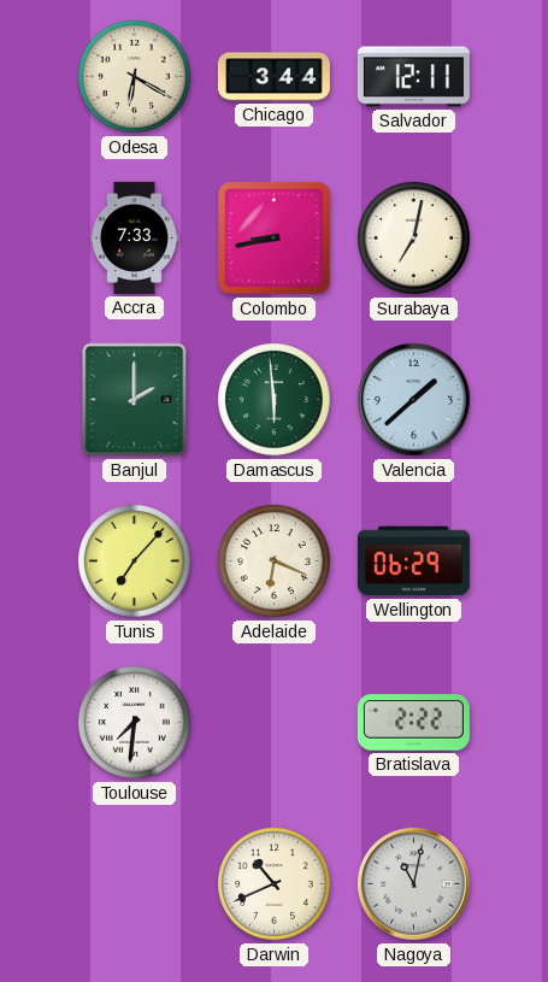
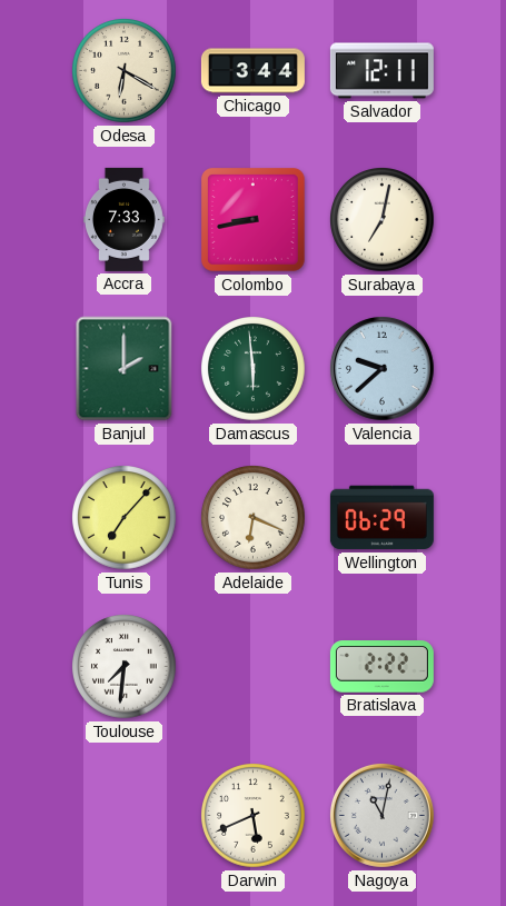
Valencia: 1:38 -> 9:38 (381, 368)
Darwin: 10:41 -> 5:41 (254, 816)
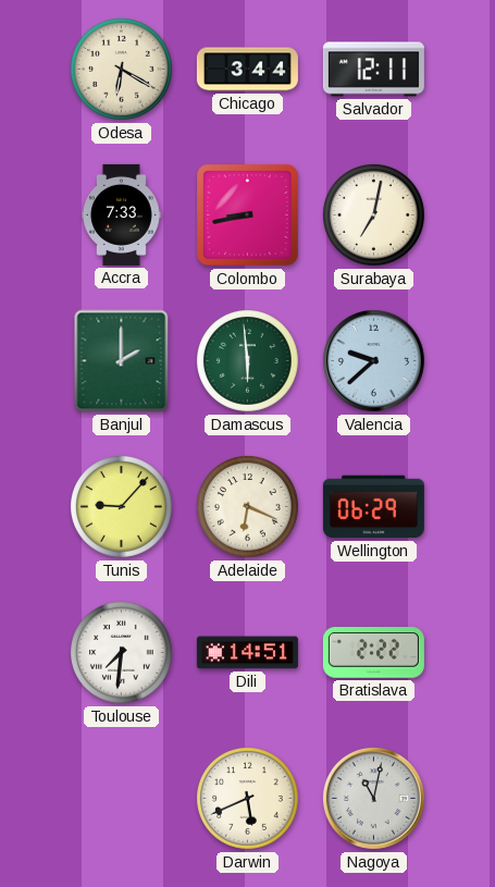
Tunis: 7:07 -> 9:07 (122, 507)
Dili: none -> 14:51 (247, 653)
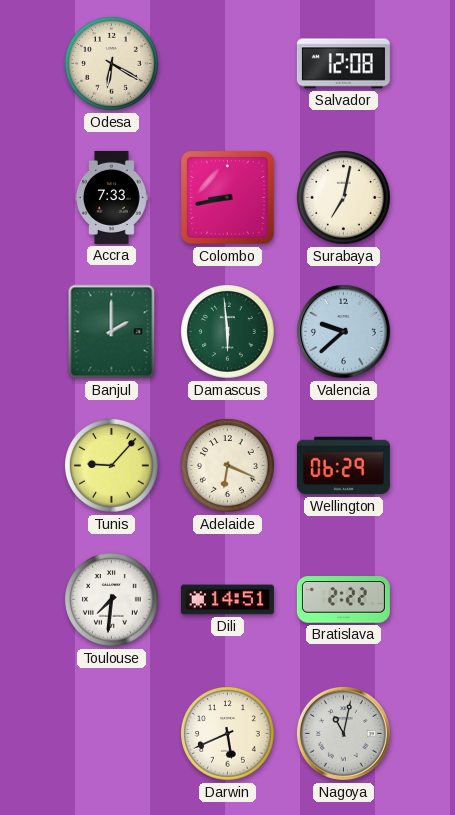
Chicago: 3:44 -> none (247, 70)
Salvador: 12:11 -> 12:08 (343, 64)
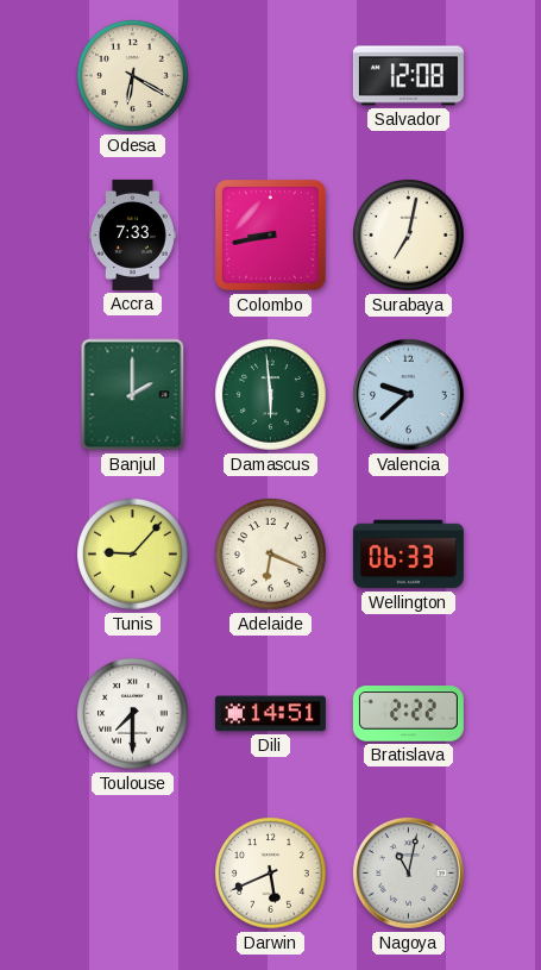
Wellington: 06:29 -> 06:33 (408, 555)
Toulouse: 7:31 -> 7:30 (133, 714)
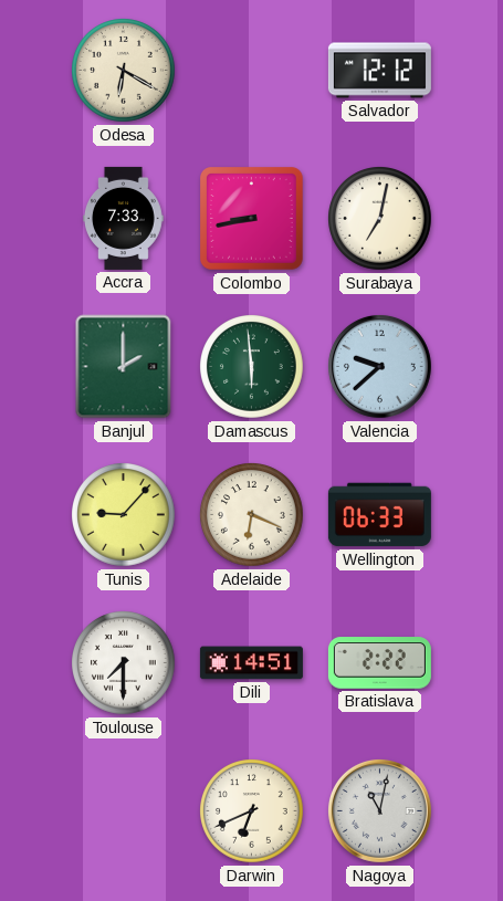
Salvador: 12:08 -> 12:12 (379, 71)
Darwin: 5:41 -> 6:41 (252, 811)
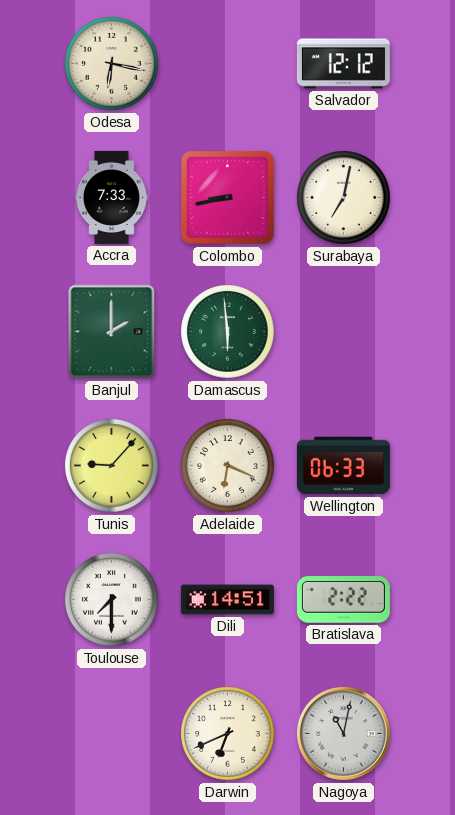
Odesa: 6:20 -> 6:17 (112, 64)
Valencia: 9:38 -> none (379, 366)
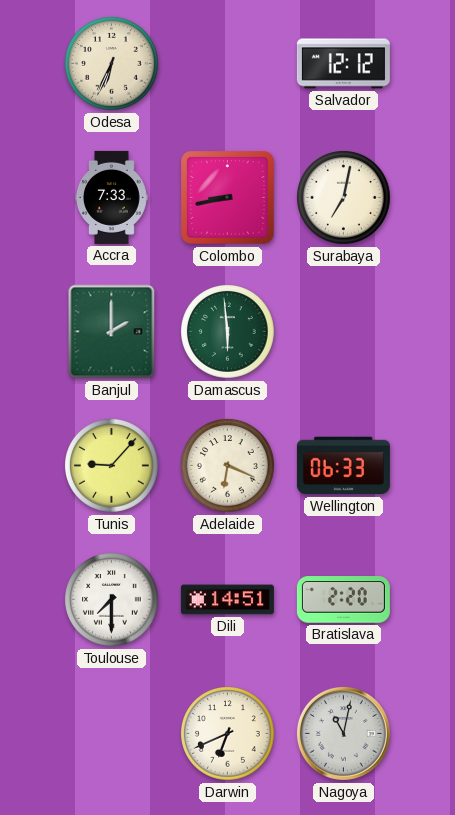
Odesa: 6:17 -> 6:34 (112, 64)
Bratislava: 2:22 -> 2:20 (343, 600)
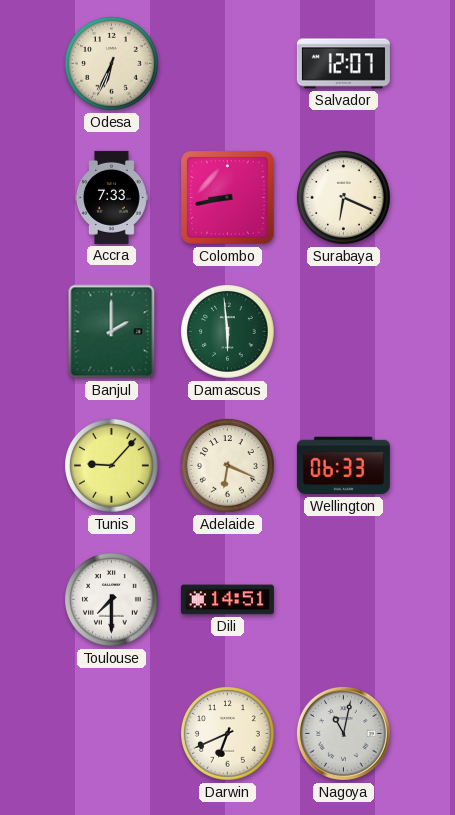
Salvador: 12:12 -> 12:07 (343, 64)
Surabaya: 7:02 -> 6:19 (344, 198)
Bratislava: 2:20 -> none (343, 600)
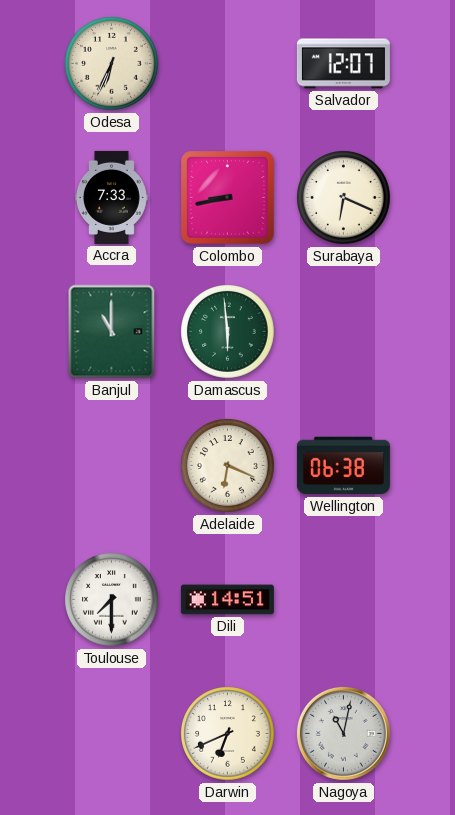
Banjul: 2:00 -> 11:00 (112, 332)
Tunis: 9:07 -> none (112, 466)
Wellington: 06:33 -> 06:38 (343, 466)
